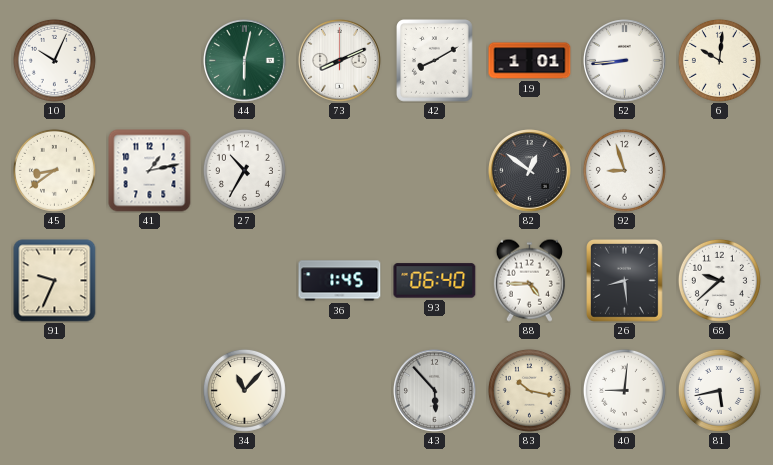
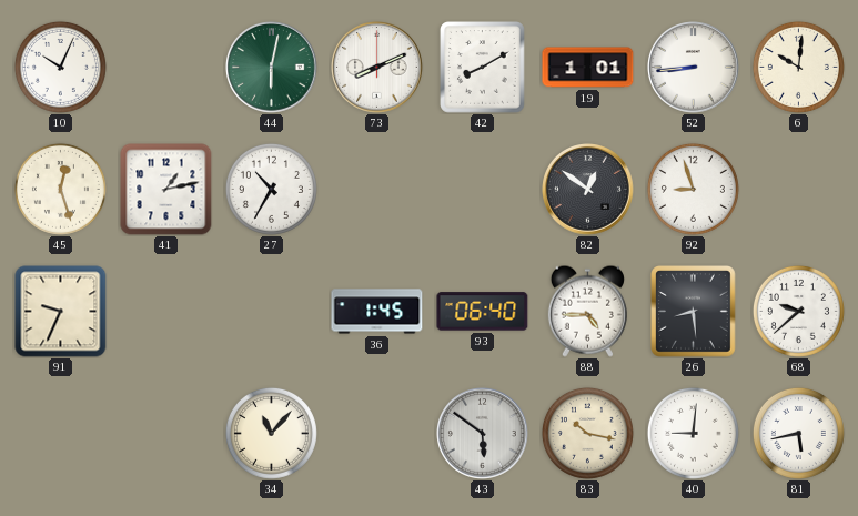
45: 8:39 -> 12:27 (60, 189)
43: 5:53 -> 5:51 (483, 434)
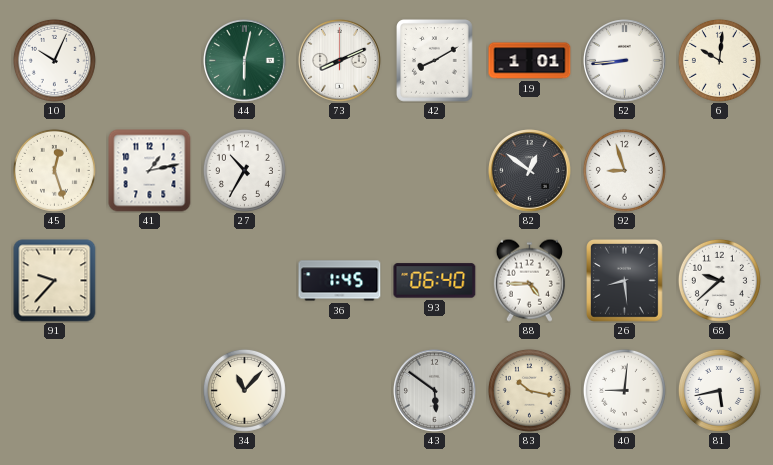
91: 9:34 -> 9:37 (55, 281)
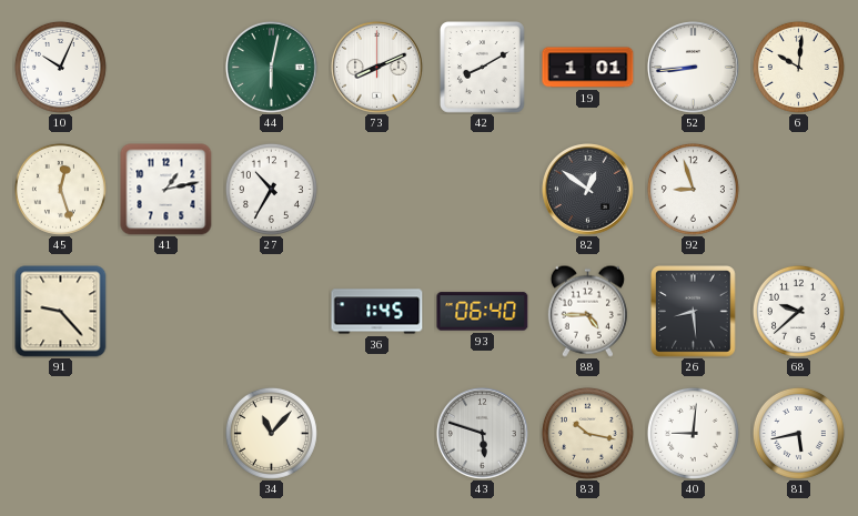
91: 9:37 -> 9:23 (61, 312)
43: 5:51 -> 5:48 (483, 434)
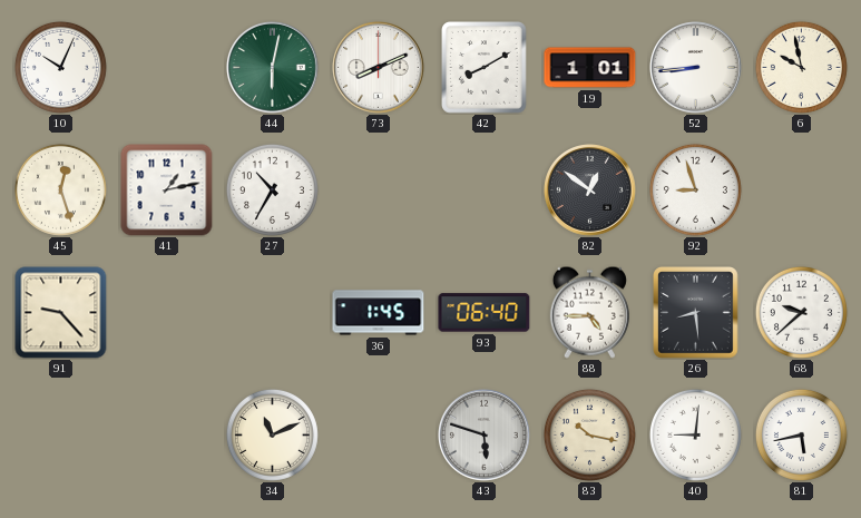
6: 10:01 -> 9:58 (801, 67)
34: 11:07 -> 11:11 (272, 434)
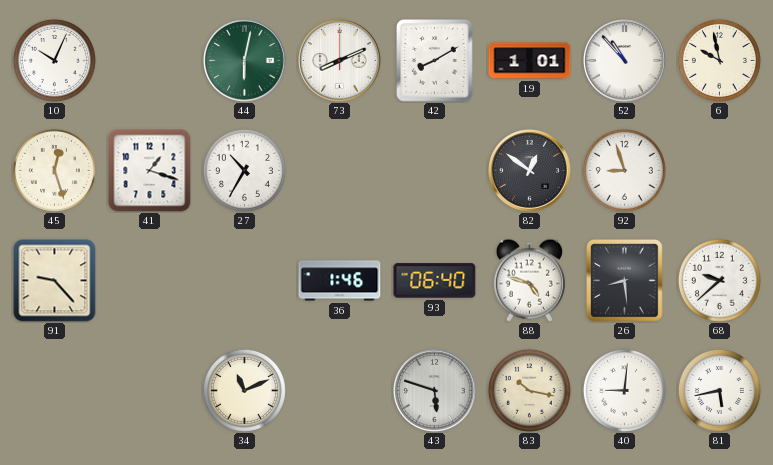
52: 8:44 -> 10:53 (625, 61)
41: 1:13 -> 1:18 (150, 171)
36: 1:45 -> 1:46 (340, 281)
88: 4:45 -> 4:48 (529, 280)
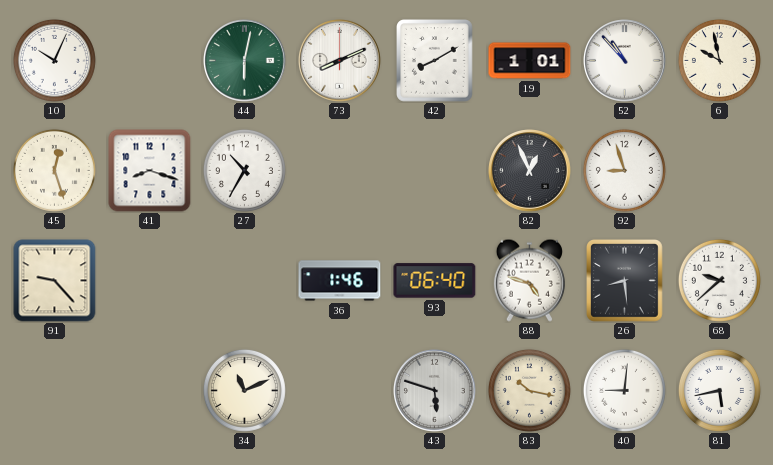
41: 1:18 -> 8:18 (150, 171)
82: 12:51 -> 12:56 (530, 171)
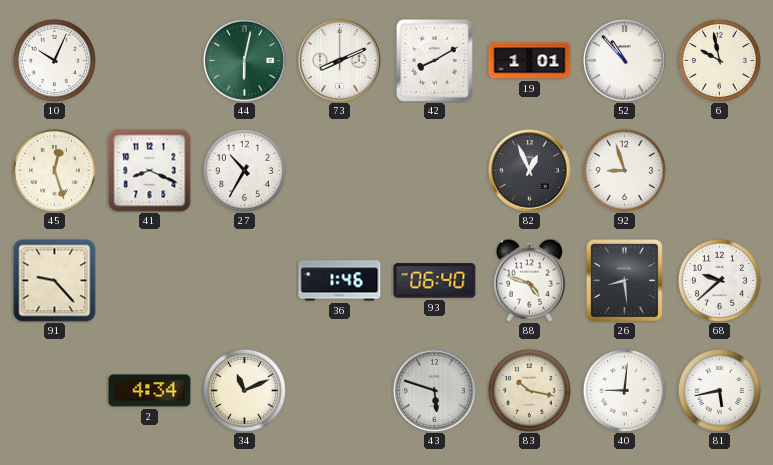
41: 8:18 -> 8:19 (150, 171)
2: none -> 4:34 (150, 391)
